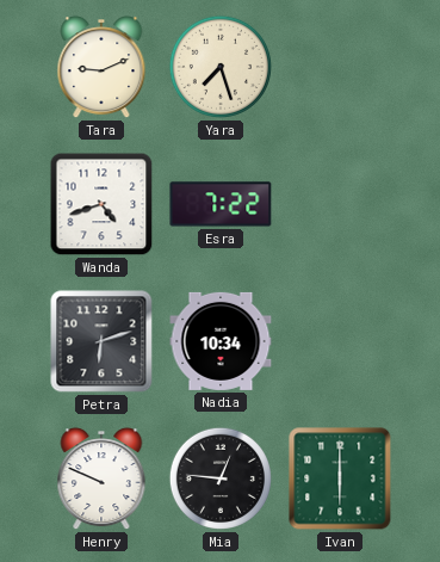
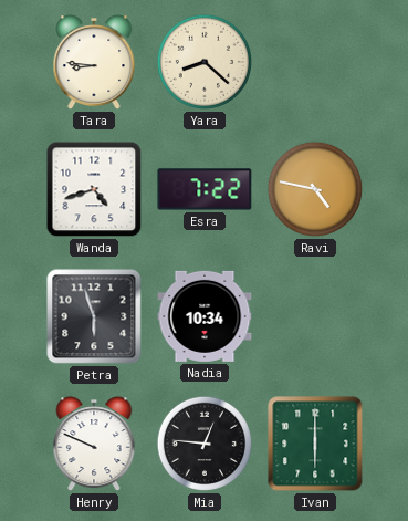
Tara: 9:11 -> 8:46 (94, 63)
Yara: 7:27 -> 8:22 (205, 62)
Ravi: none -> 4:47 (315, 189)
Petra: 6:12 -> 5:57 (94, 316)
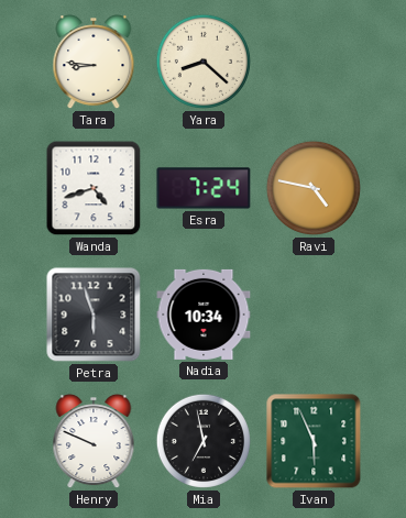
Esra: 7:22 -> 7:24 (204, 188)
Mia: 12:46 -> 6:58 (204, 441)
Ivan: 6:00 -> 5:56 (314, 441)
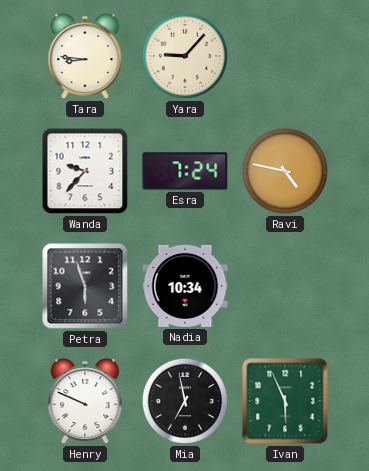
Yara: 8:22 -> 9:07 (185, 56)
Wanda: 4:42 -> 9:37 (85, 171)
